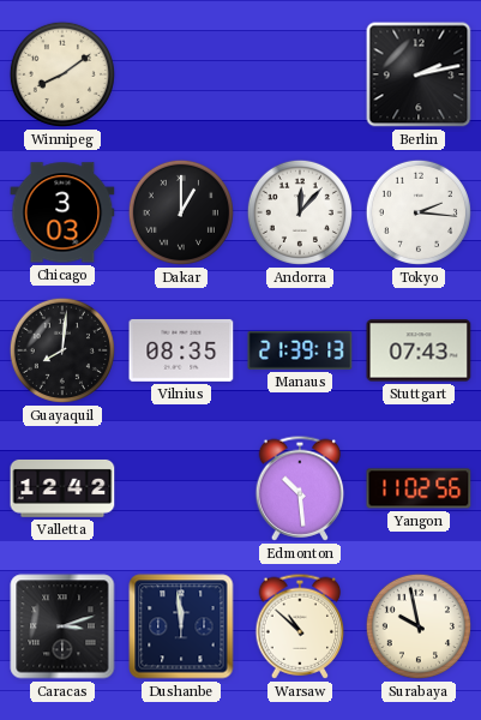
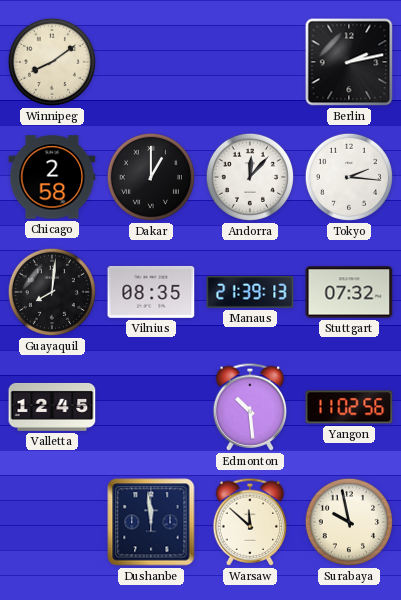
Chicago: 3:03 -> 2:58 (52, 177)
Stuttgart: 07:43 -> 07:32 (349, 292)
Valletta: 12:42 -> 12:45 (52, 407)
Caracas: 3:12 -> none (62, 626)
Warsaw: 10:52 -> 11:52 (250, 522)
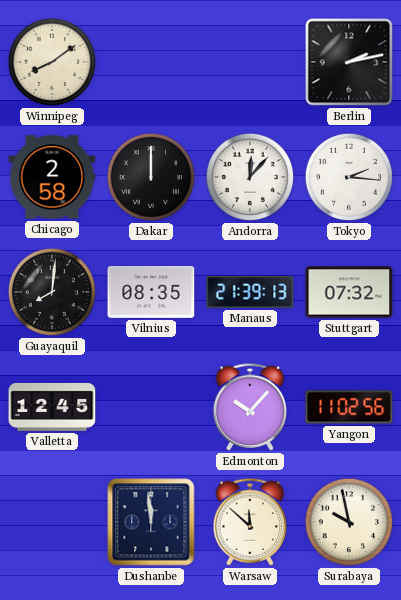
Dakar: 1:00 -> 12:00 (151, 177)
Edmonton: 10:29 -> 10:07 (250, 407)
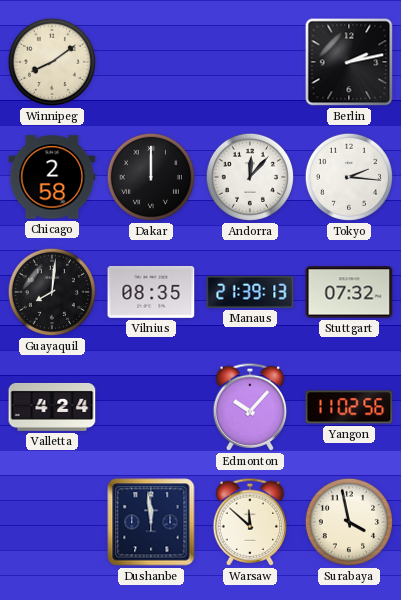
Valletta: 12:45 -> 4:24 (52, 407)
Surabaya: 9:58 -> 3:58 (349, 522)
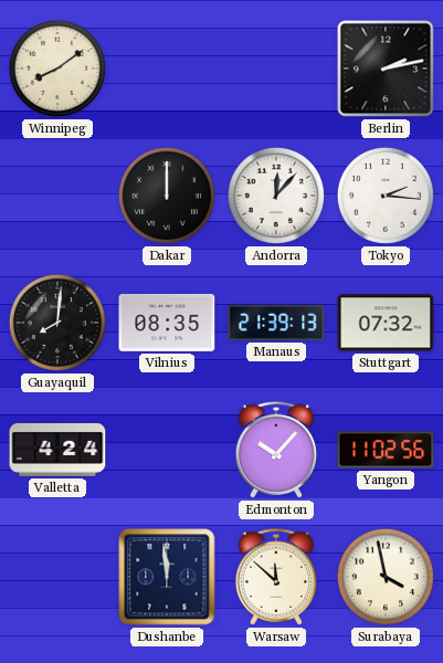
Chicago: 2:58 -> none (52, 177)
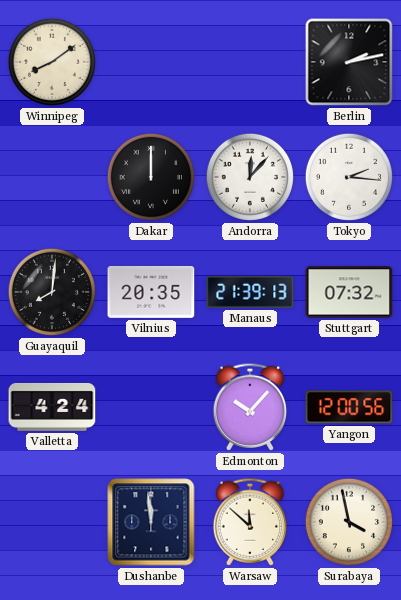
Vilnius: 08:35 -> 20:35 (151, 292)
Yangon: 11:02 -> 12:00 (349, 407)
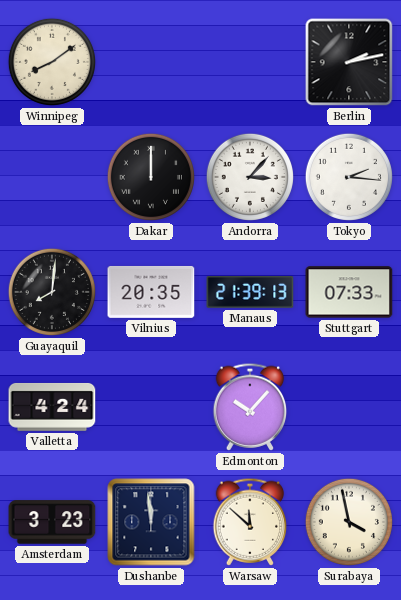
Andorra: 12:07 -> 3:07 (250, 177)
Stuttgart: 07:32 -> 07:33 (349, 292)
Yangon: 12:00 -> none (349, 407)
Amsterdam: none -> 3:23 (52, 522)
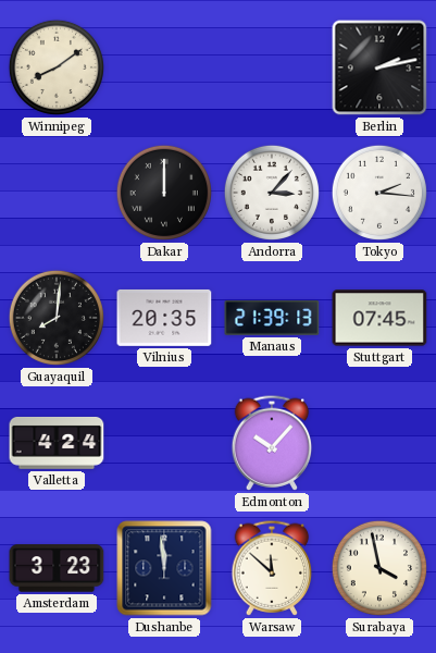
Stuttgart: 07:33 -> 07:45 (379, 318)
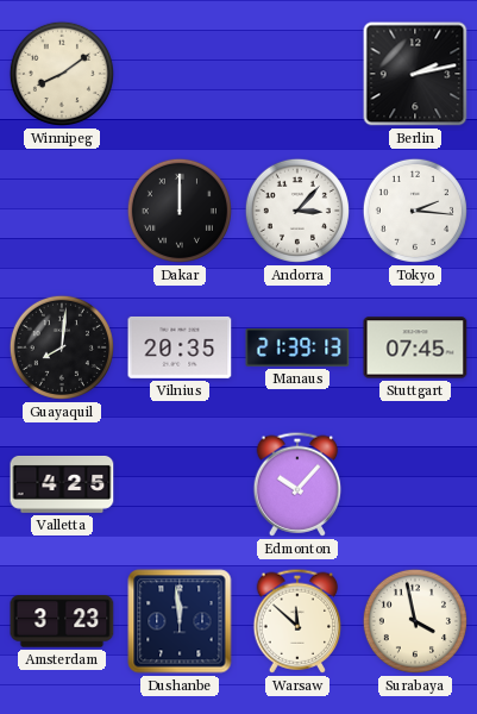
Valletta: 4:24 -> 4:25 (62, 484)
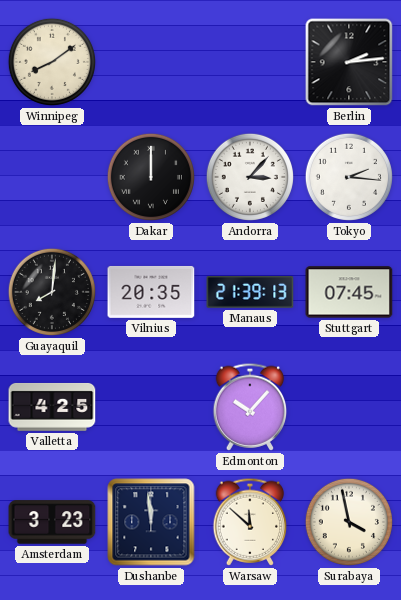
Berlin: 2:13 -> 2:14 (349, 62)
